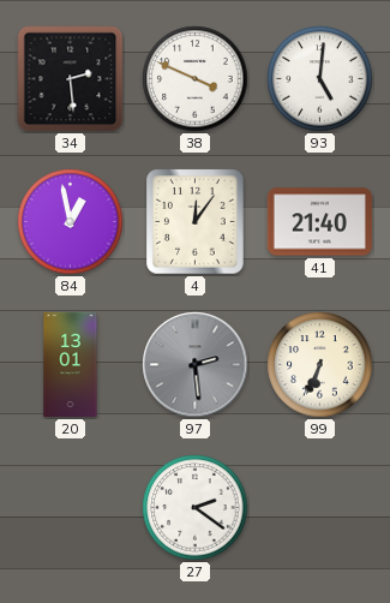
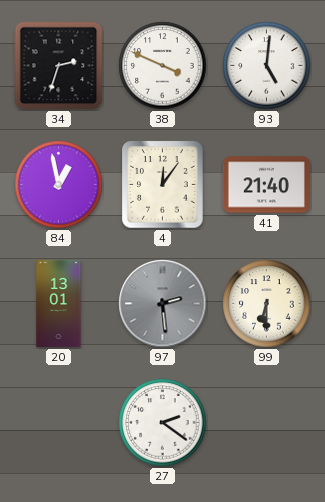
34: 2:29 -> 2:33 (59, 66)
99: 6:34 -> 6:30 (267, 304)
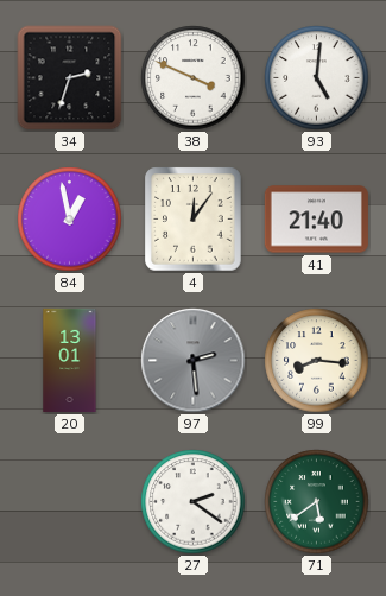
99: 6:30 -> 8:16 (317, 361)
71: none -> 5:39 (317, 502)
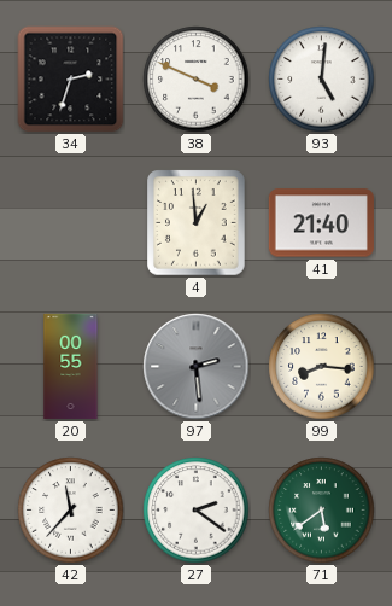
84: 12:58 -> none (70, 220)
4: 12:06 -> 12:59 (197, 223)
20: 13:01 -> 00:55 (71, 366)
42: none -> 11:37 (71, 511)
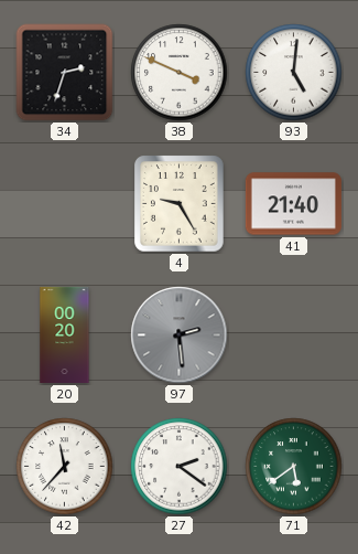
4: 12:59 -> 9:25 (180, 204)
20: 00:55 -> 00:20 (65, 334)
99: 8:16 -> none (322, 367)
